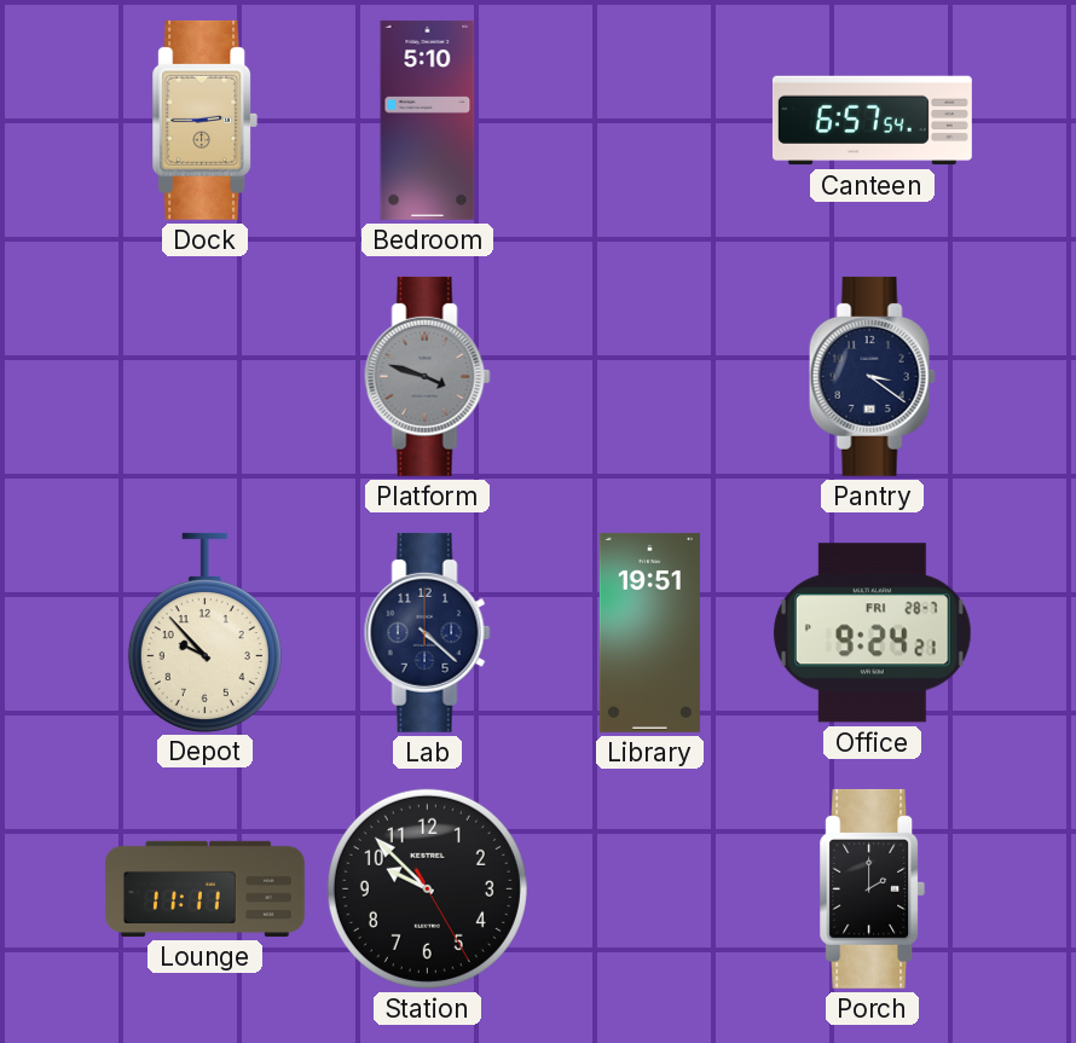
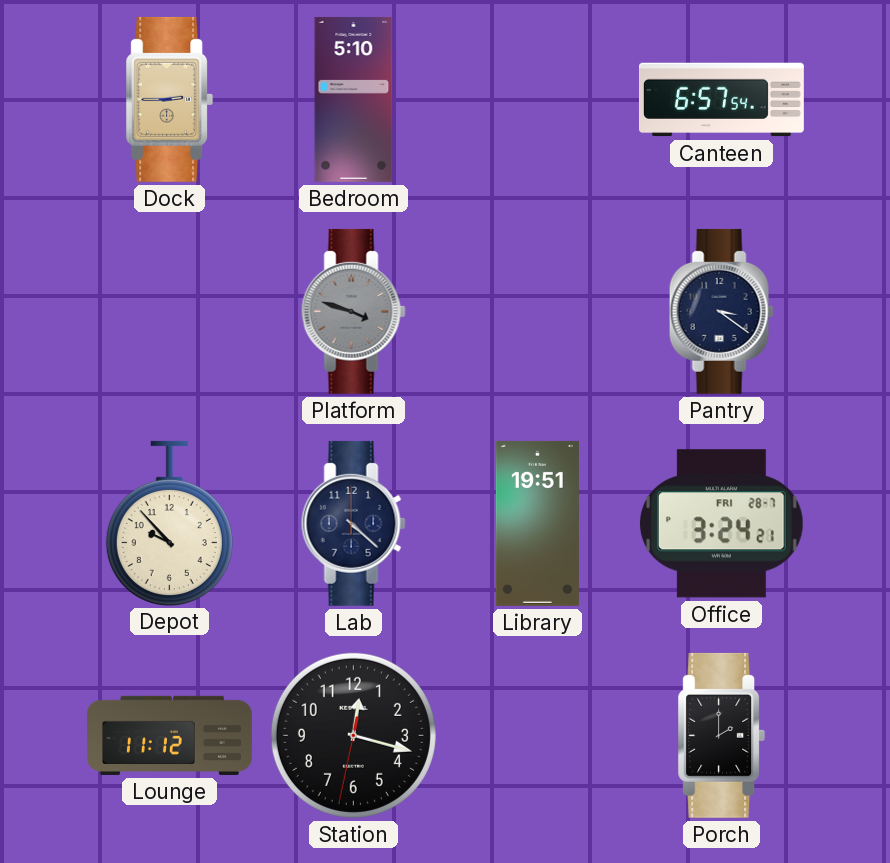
Office: 9:24 -> 3:24 (722, 524)
Lounge: 11:11 -> 11:12 (169, 735)
Station: 9:52 -> 12:17 (353, 735)
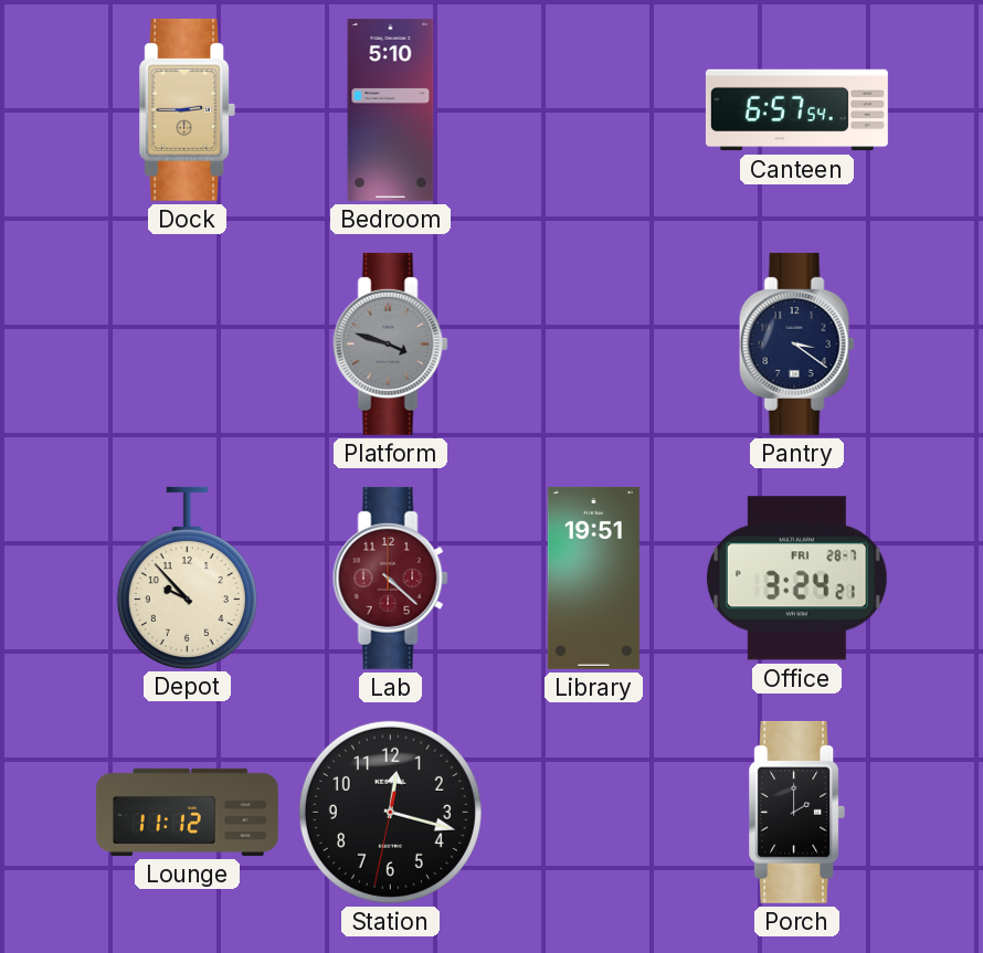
Lab dial: navy -> burgundy (390, 578)
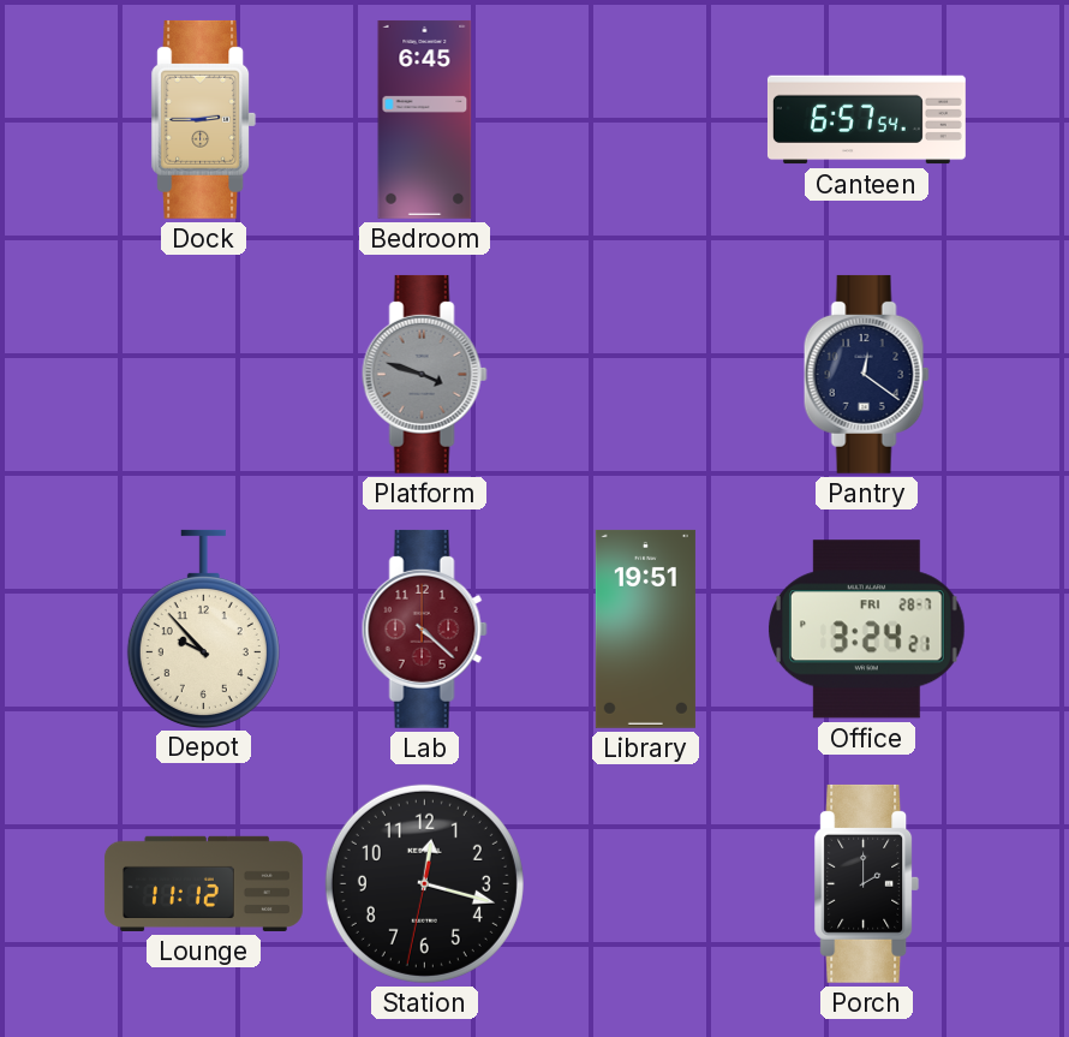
Bedroom: 5:10 -> 6:45 (425, 119)
Pantry: 3:21 -> 12:21 (866, 374)
